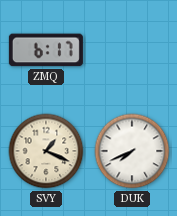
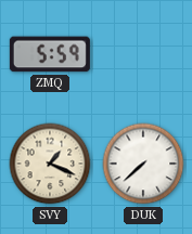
ZMQ: 6:17 -> 5:59 (50, 54)
DUK: 7:41 -> 7:38 (143, 164)
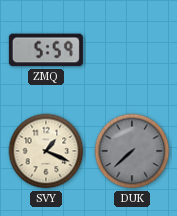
DUK dial: white -> grey (132, 151)
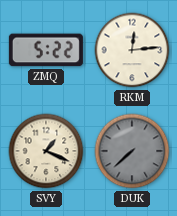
ZMQ: 5:59 -> 5:22 (46, 50)
RKM: none -> 12:14 (132, 50)
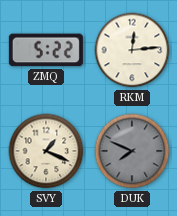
DUK: 7:38 -> 7:49 (132, 151)
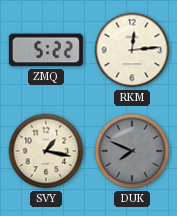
SVY: 1:19 -> 1:17 (46, 151)
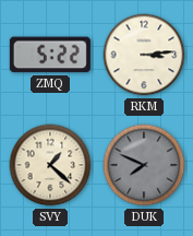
RKM: 12:14 -> 3:14 (144, 55)
SVY: 1:17 -> 1:22 (50, 165)
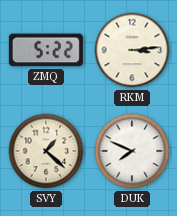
DUK dial: grey -> white (132, 151)
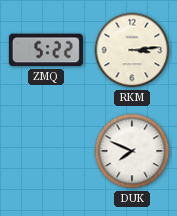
SVY: 1:22 -> none (46, 151)
